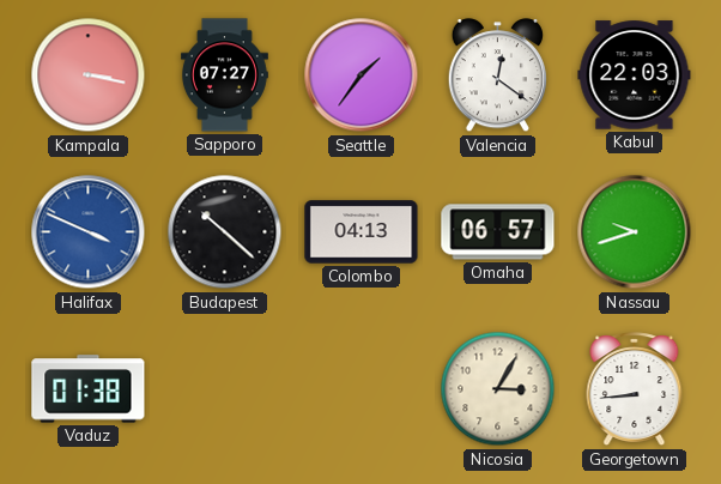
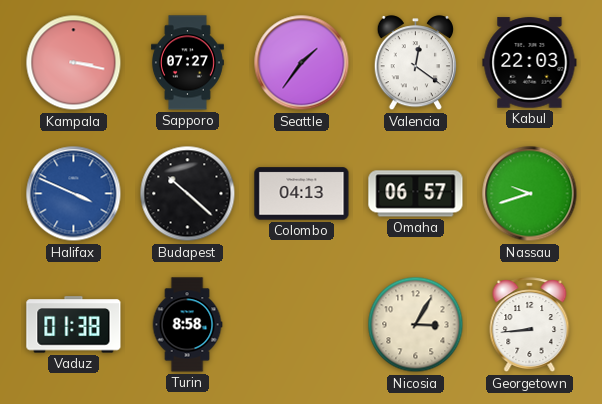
Turin: none -> 8:58 (187, 325)
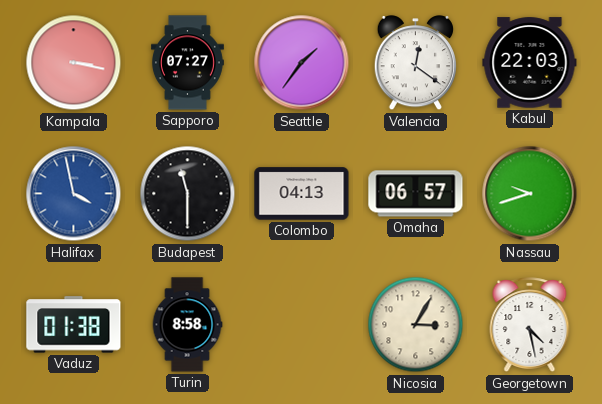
Halifax: 3:49 -> 3:58 (74, 194)
Budapest: 10:22 -> 11:30 (188, 194)
Georgetown: 8:44 -> 4:28 (530, 325)
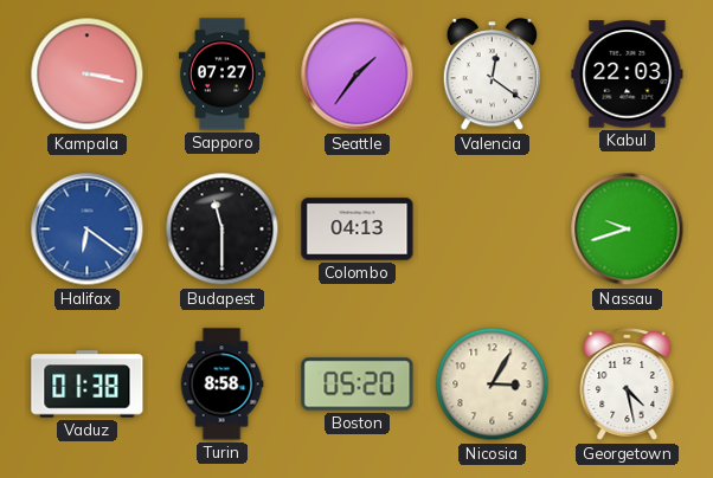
Halifax: 3:58 -> 6:21 (88, 230)
Omaha: 06:57 -> none (416, 194)
Boston: none -> 05:20 (358, 385)
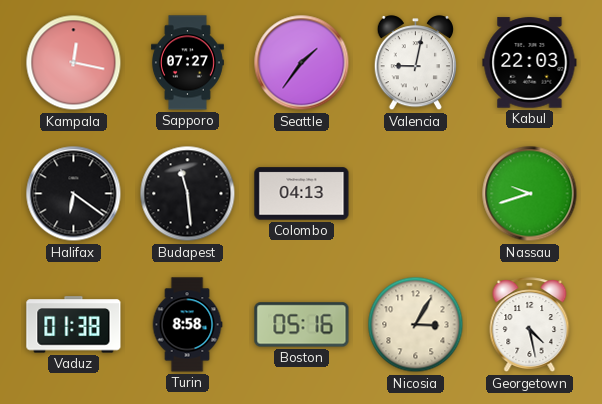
Kampala: 3:17 -> 12:17 (74, 63)
Valencia: 12:21 -> 9:02 (415, 63)
Halifax dial: blue -> black (74, 194)
Budapest: 11:30 -> 11:29 (188, 194)
Boston: 05:20 -> 05:16 (302, 325)
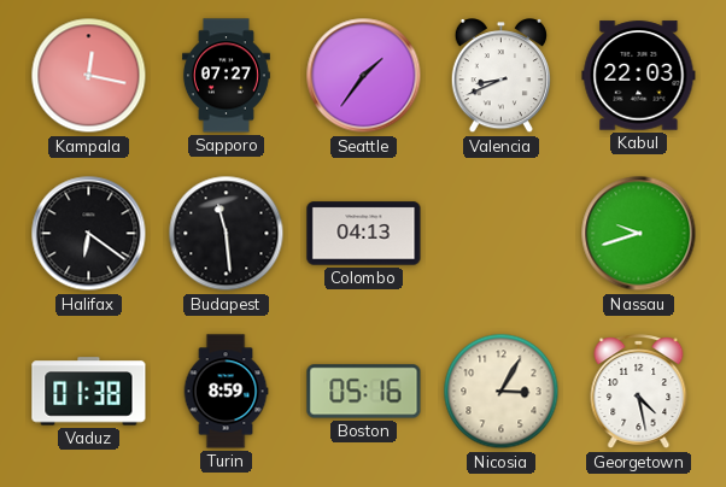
Valencia: 9:02 -> 8:41 (500, 76)
Turin: 8:58 -> 8:59 (226, 392)
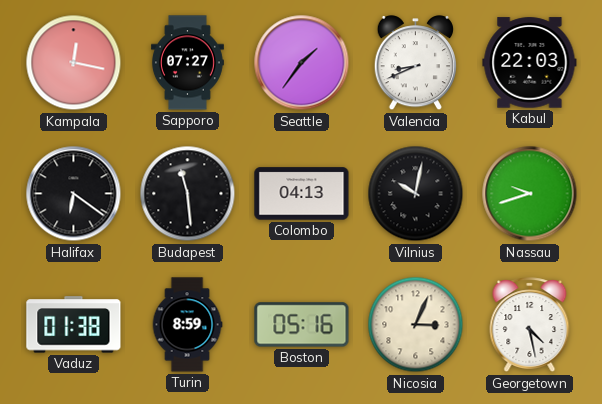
Vilnius: none -> 10:02 (416, 194)
Nicosia: 3:05 -> 3:04 (416, 325)
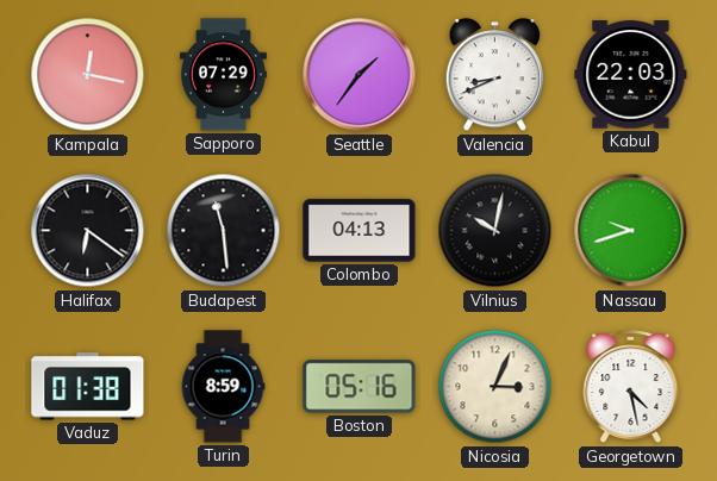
Sapporo: 07:27 -> 07:29 (223, 75)
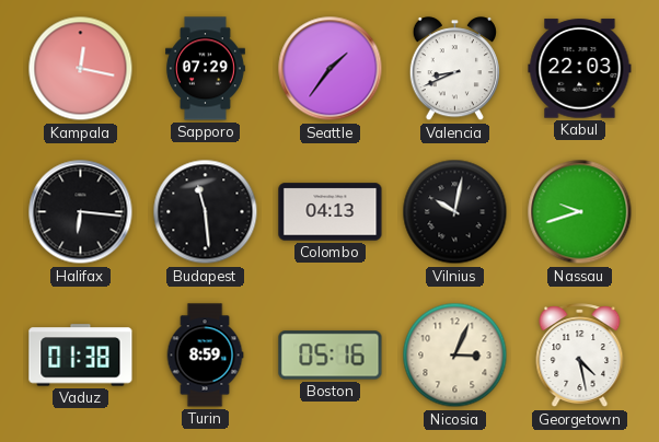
Halifax: 6:21 -> 6:16 (81, 212)
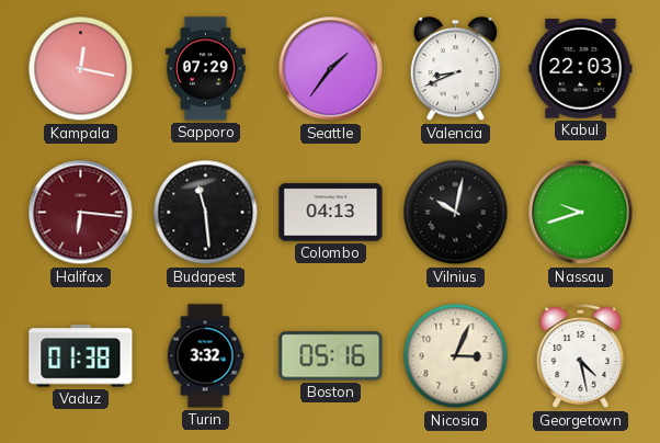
Halifax dial: black -> burgundy (81, 213)
Turin: 8:59 -> 3:32 (205, 356)
